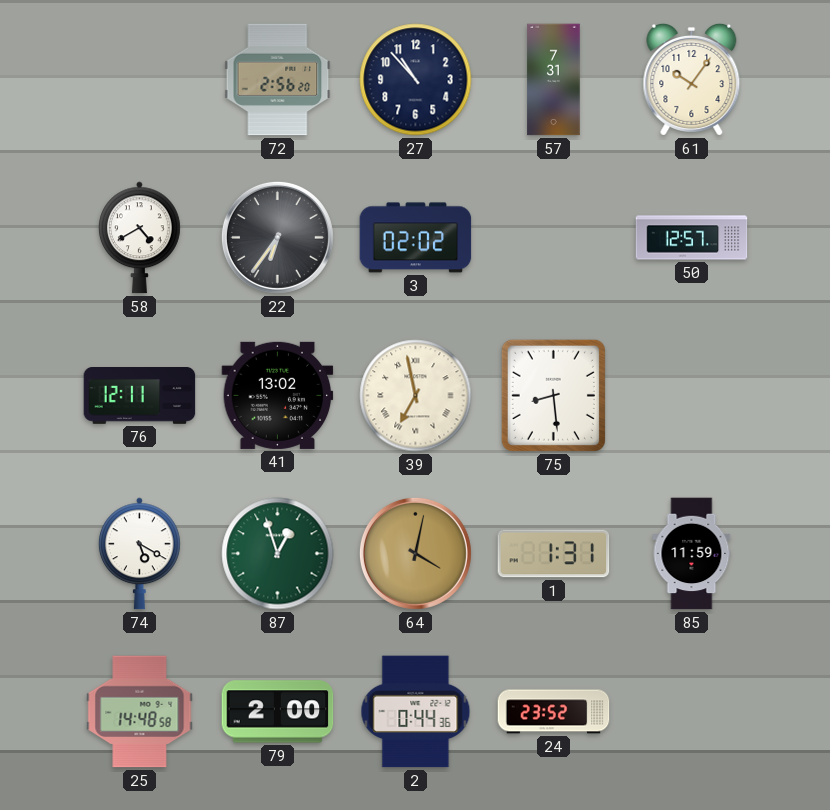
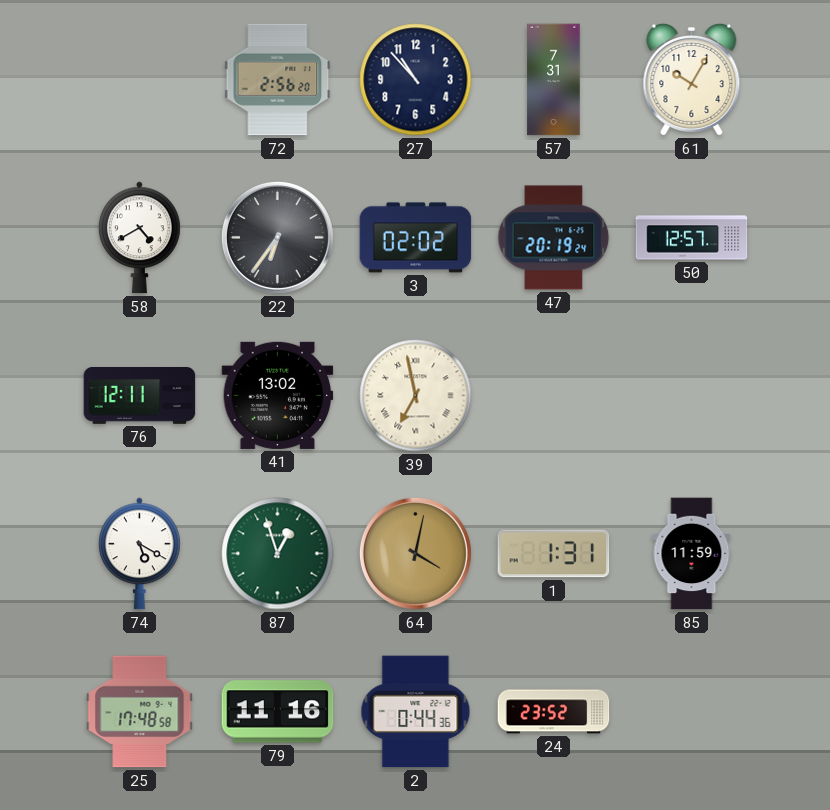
61: 10:06 -> 10:05 (692, 79)
47: none -> 20:19 (554, 238)
75: 8:29 -> none (553, 395)
25: 14:48 -> 17:48 (140, 712)
79: 2:00 -> 11:16 (278, 712)
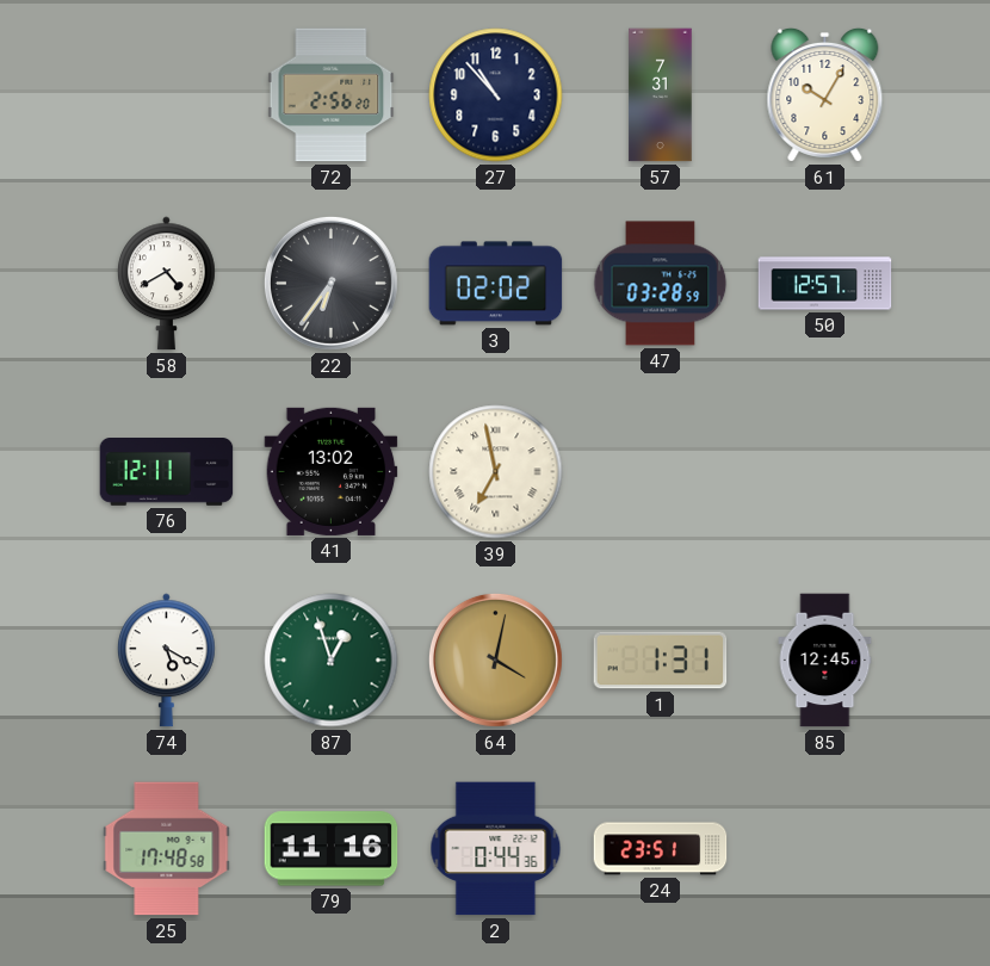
47: 20:19 -> 03:28 (661, 284)
85: 11:59 -> 12:45 (825, 661)
24: 23:52 -> 23:51 (661, 849)
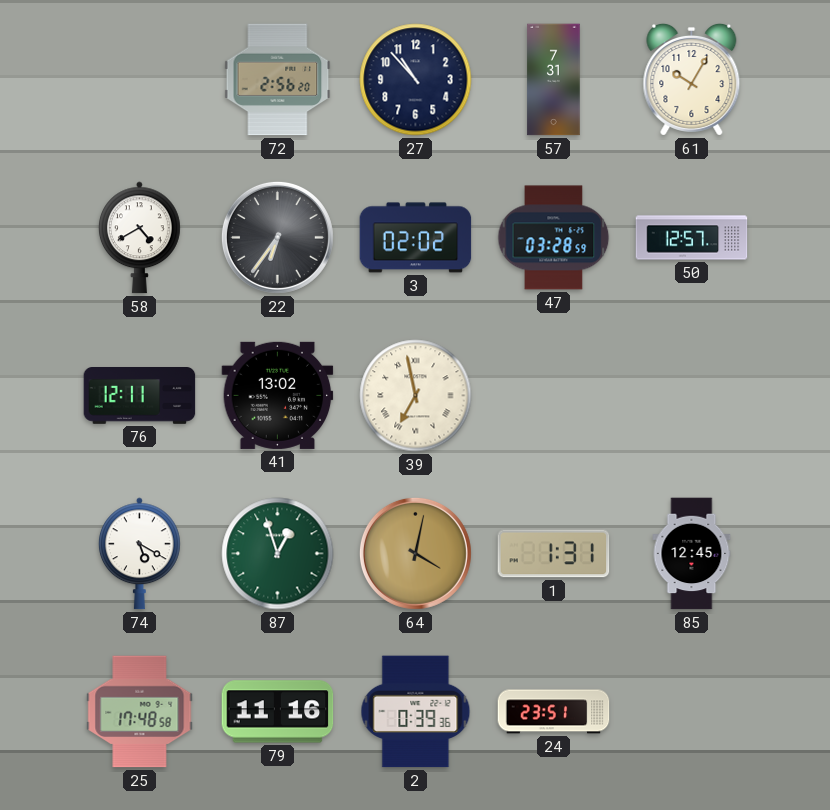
2: 0:44 -> 0:39 (416, 712)
